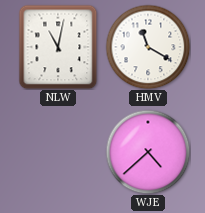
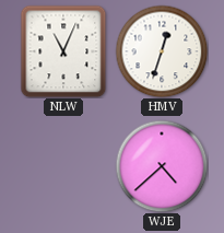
NLW: 11:02 -> 11:04 (63, 51)
HMV: 11:20 -> 12:33 (162, 51)
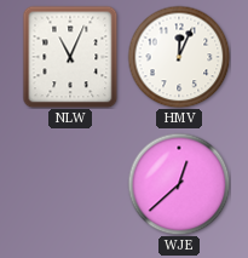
HMV: 12:33 -> 12:04 (179, 57)
WJE: 4:38 -> 12:38 (179, 184)
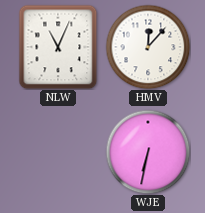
HMV: 12:04 -> 12:07 (148, 47)
WJE: 12:38 -> 6:32 (148, 152)
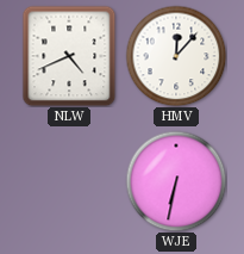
NLW: 11:04 -> 4:41 (69, 56)
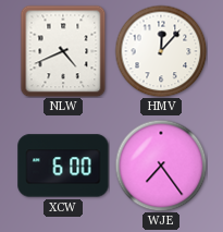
XCW: none -> 6:00 (63, 166)
WJE: 6:32 -> 7:24 (161, 166)
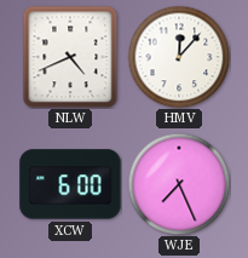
WJE: 7:24 -> 7:26 (179, 184)
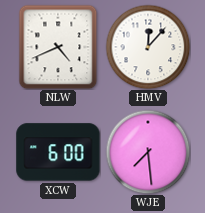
WJE: 7:26 -> 7:29 (148, 152)
